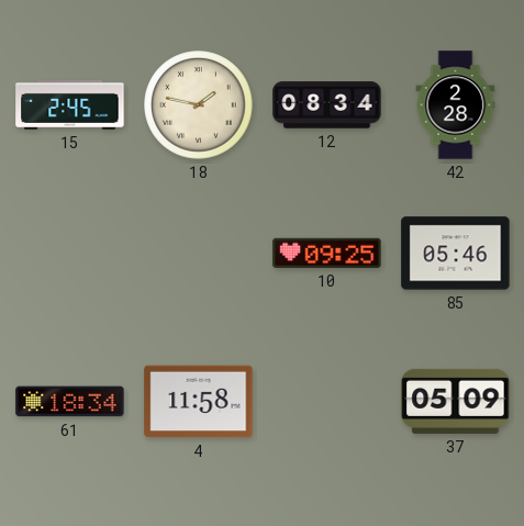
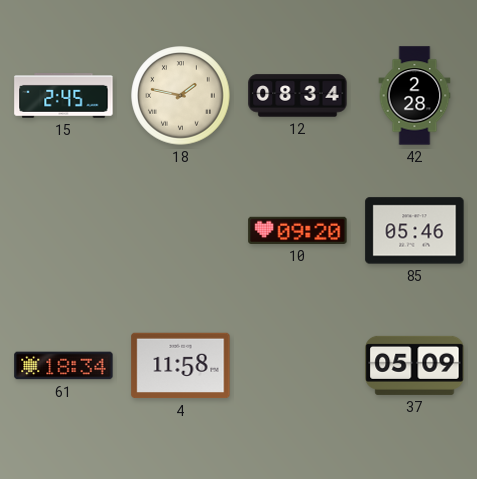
10: 09:25 -> 09:20 (298, 230)
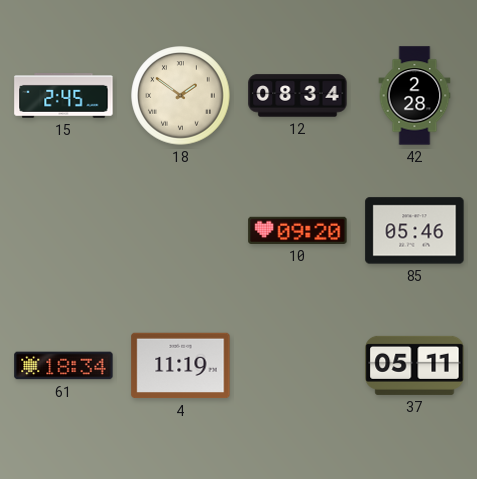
18: 1:47 -> 1:51 (181, 96)
4: 11:58 -> 11:19 (181, 366)
37: 05:09 -> 05:11 (415, 365)
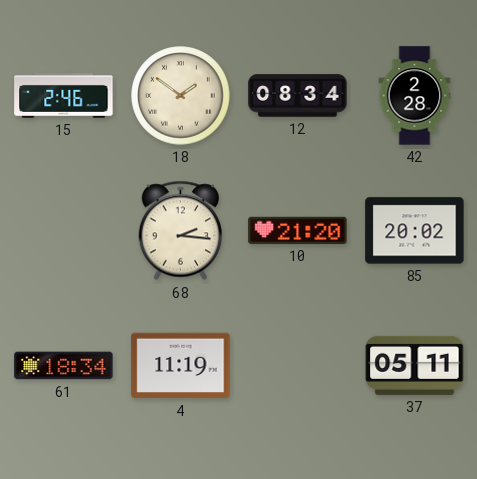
15: 2:45 -> 2:46 (64, 96)
68: none -> 2:16 (181, 231)
10: 09:20 -> 21:20 (298, 230)
85: 05:46 -> 20:02 (415, 231)
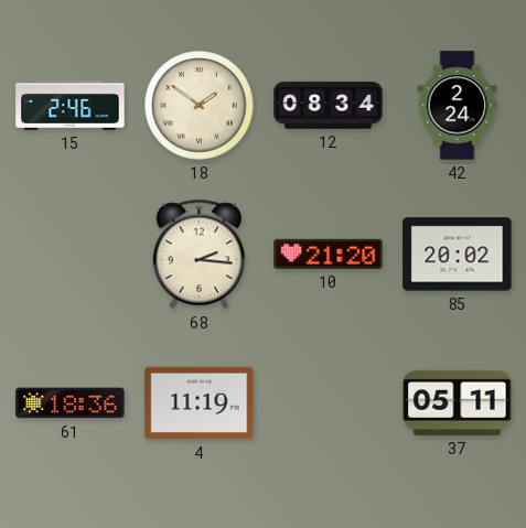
42: 2:28 -> 2:24 (458, 106)
61: 18:34 -> 18:36 (71, 403)
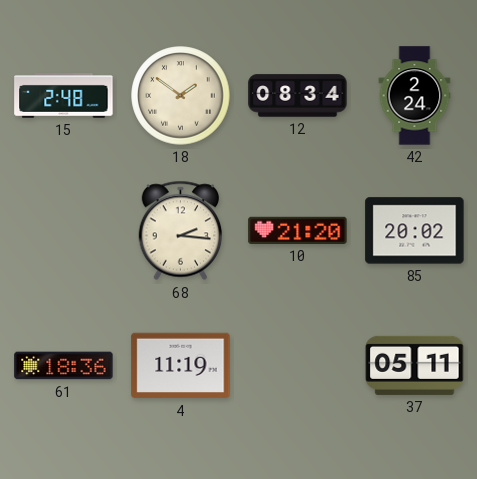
15: 2:46 -> 2:48 (64, 96)
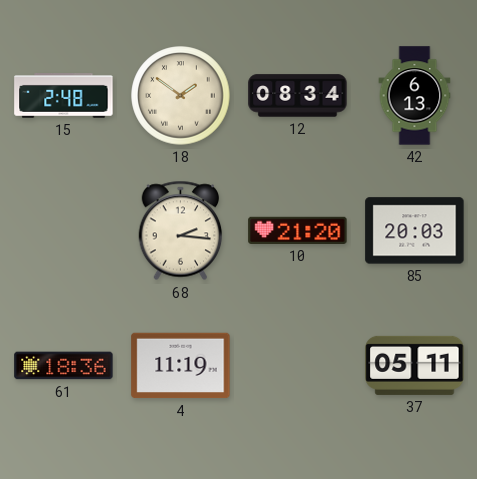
42: 2:24 -> 6:13 (415, 96)
85: 20:02 -> 20:03 (415, 231)
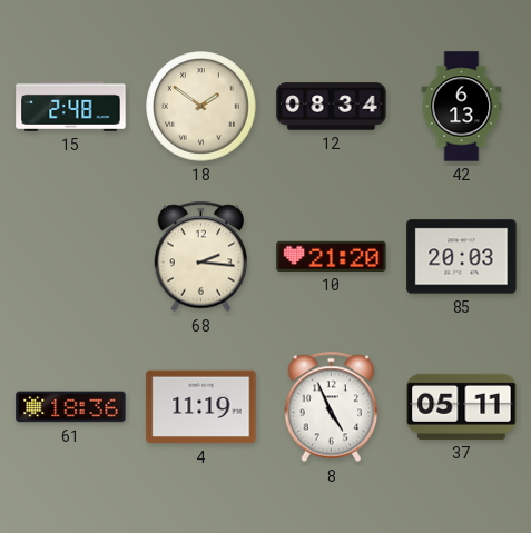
8: none -> 4:56 (332, 407)
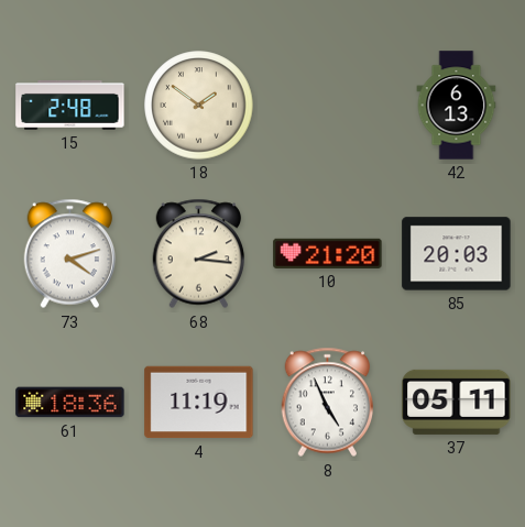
12: 08:34 -> none (332, 107)
73: none -> 4:12 (70, 254)
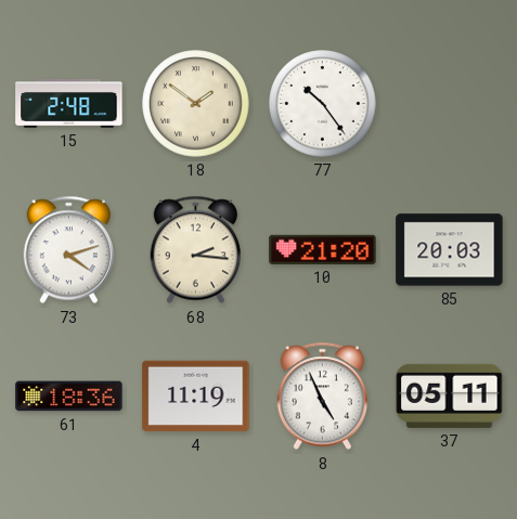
77: none -> 10:24 (323, 104)
42: 6:13 -> none (457, 106)
